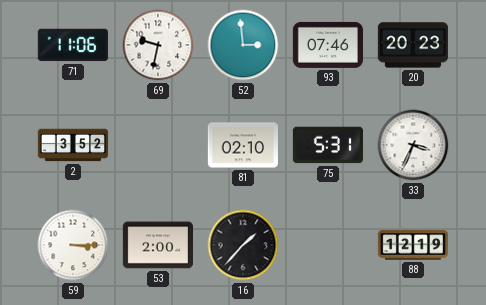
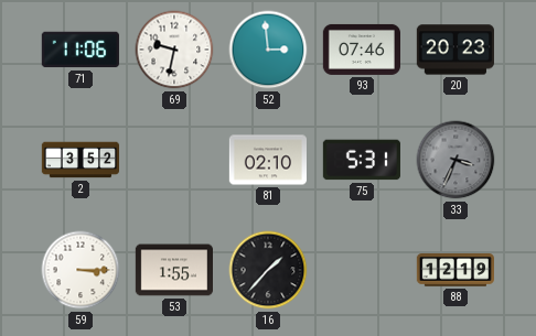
33 dial: white -> grey (455, 160)
53: 2:00 -> 1:55 (173, 270)
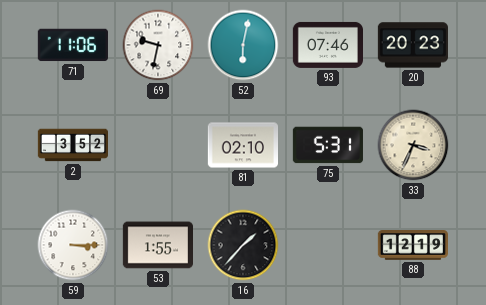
52: 2:59 -> 6:02 (243, 45)
33 dial: grey -> cream (413, 145)
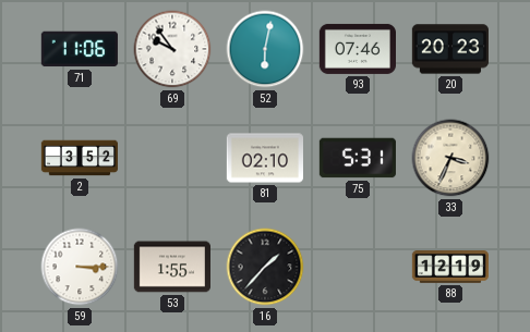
69: 9:32 -> 9:54 (172, 49)
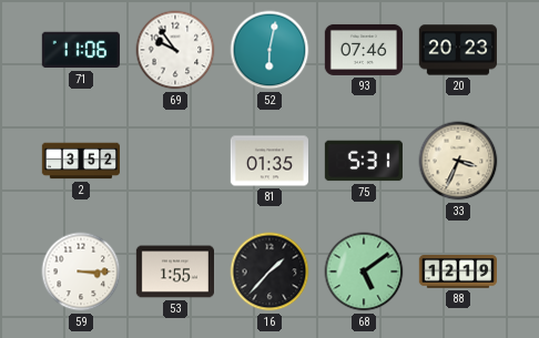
81: 02:10 -> 01:35 (268, 161)
68: none -> 5:09 (364, 272)
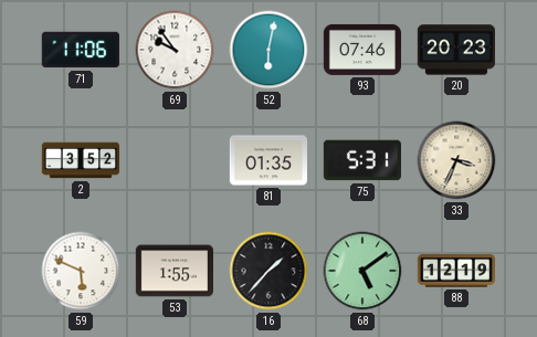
59: 3:15 -> 5:49 (81, 271)
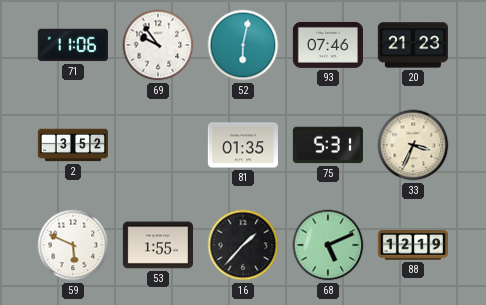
20: 20:23 -> 21:23 (413, 45)
68: 5:09 -> 5:11 (328, 245)
